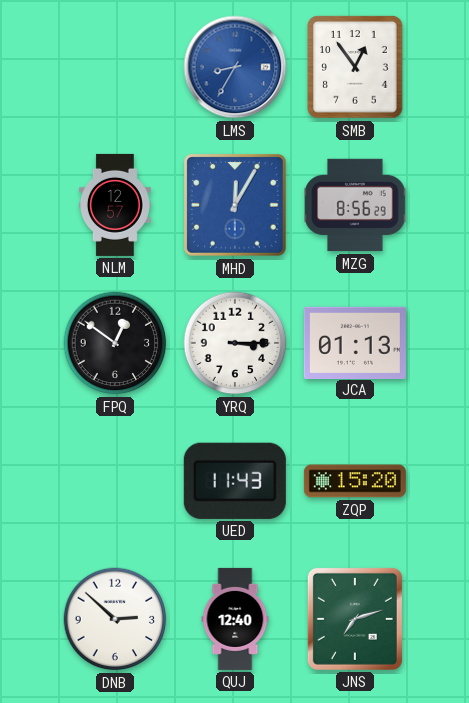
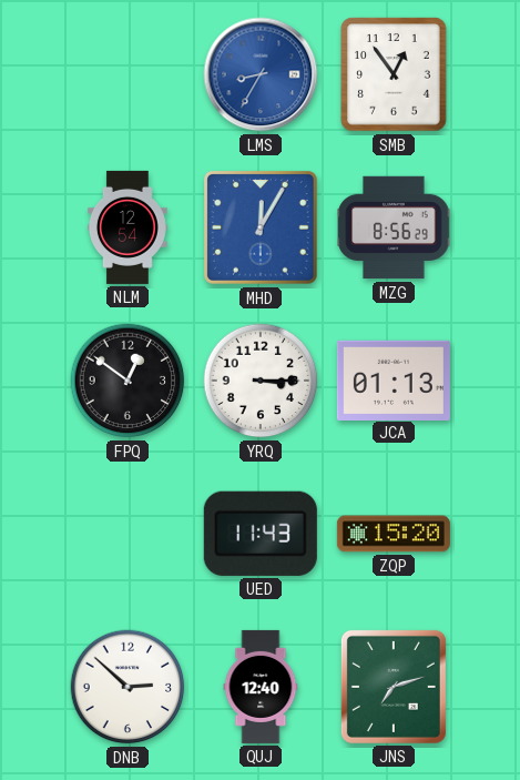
NLM: 12:57 -> 12:54 (128, 227)
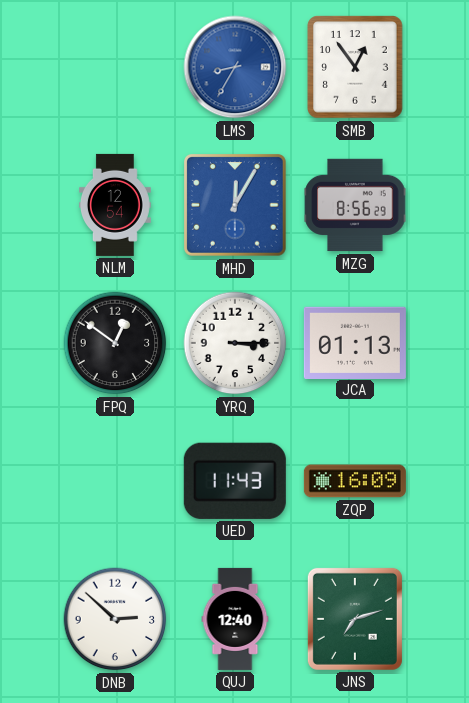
ZQP: 15:20 -> 16:09 (355, 481)
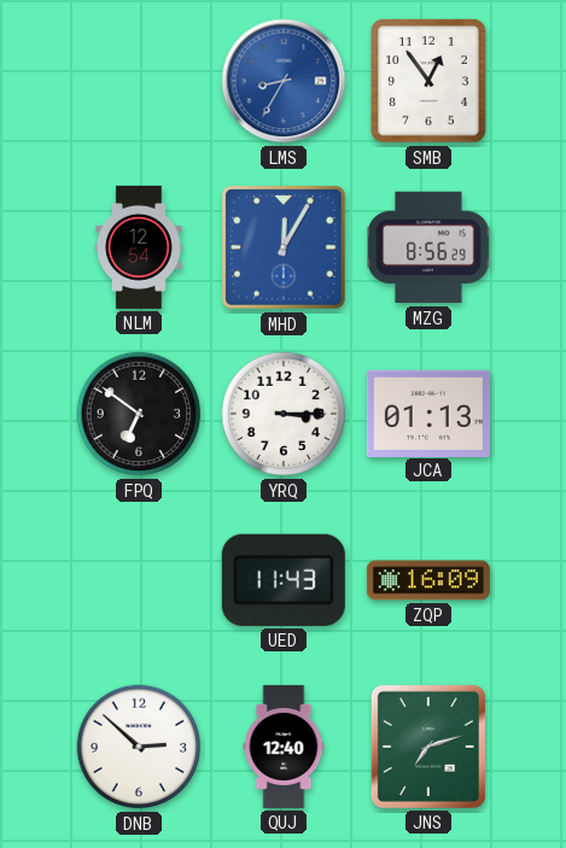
FPQ: 12:51 -> 6:51 (139, 414)
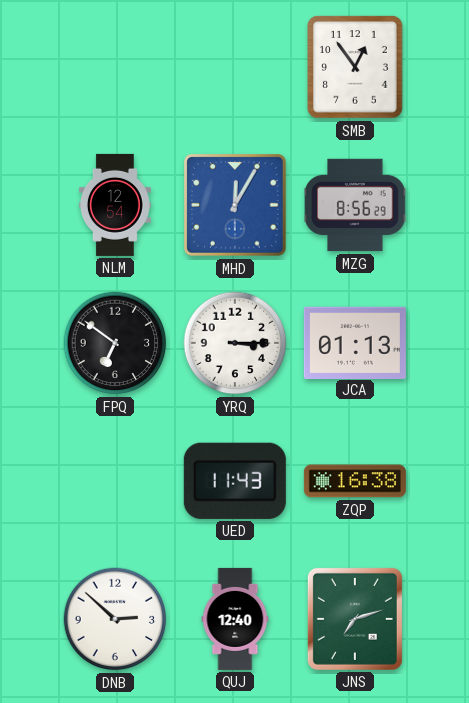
LMS: 8:35 -> none (284, 81)
ZQP: 16:09 -> 16:38 (355, 481)
